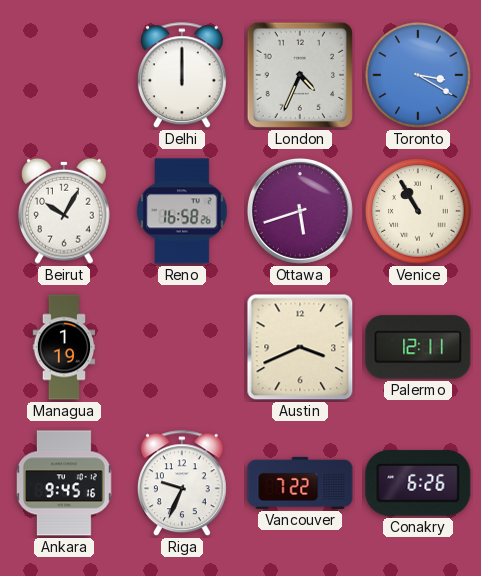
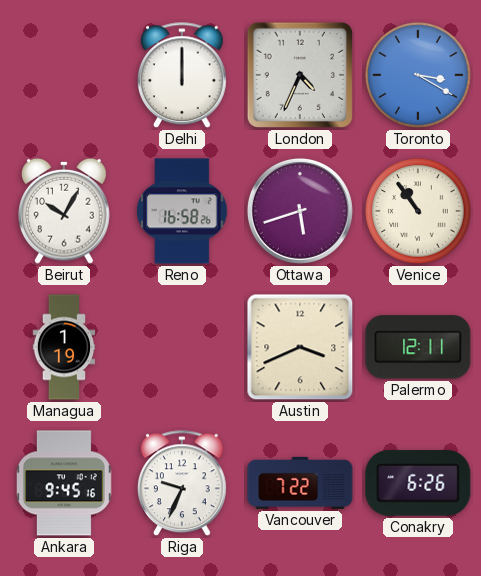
Venice: 10:55 -> 10:54 (418, 211)
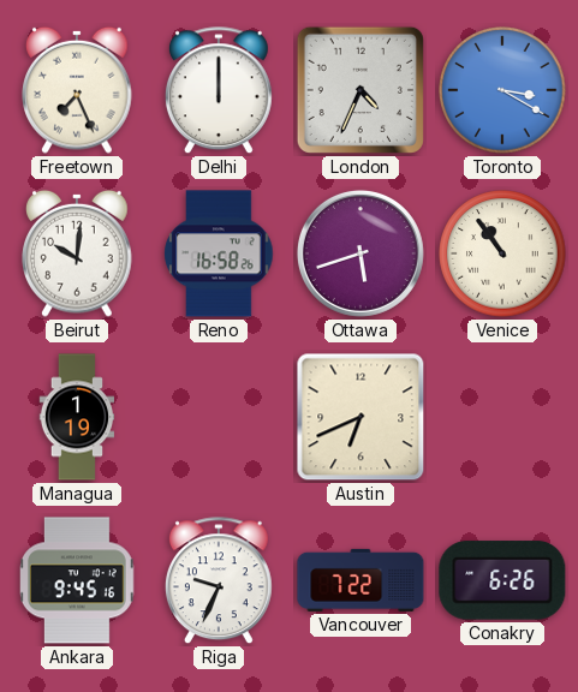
Freetown: none -> 7:26 (77, 90)
Beirut: 10:05 -> 10:01 (77, 253)
Austin: 3:41 -> 6:41 (360, 417)
Palermo: 12:11 -> none (418, 347)
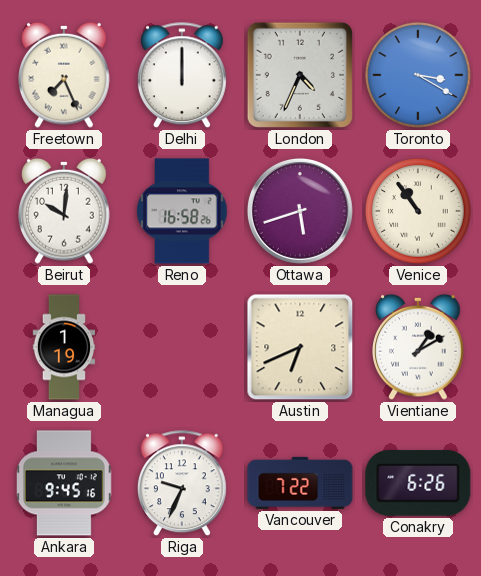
Vientiane: none -> 1:10 (418, 347)
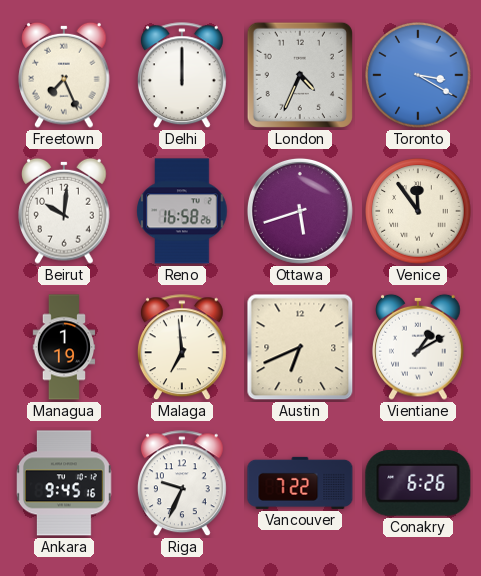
Venice: 10:54 -> 11:54 (418, 211)
Malaga: none -> 6:59 (182, 348)
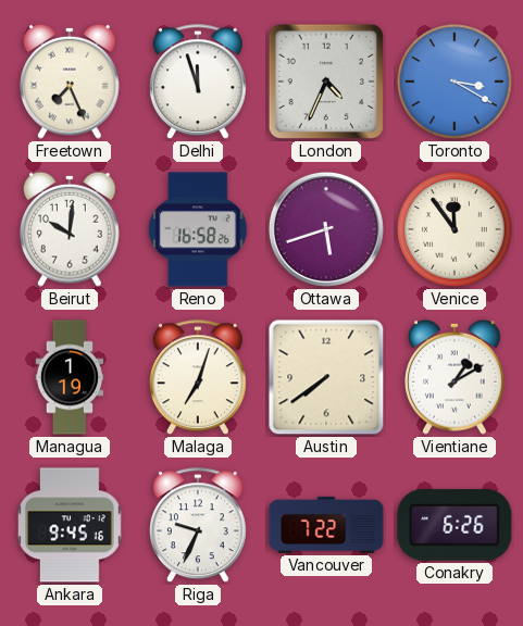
Delhi: 12:00 -> 11:57 (198, 83)
Malaga: 6:59 -> 7:03 (198, 378)
Austin: 6:41 -> 7:39 (326, 377)
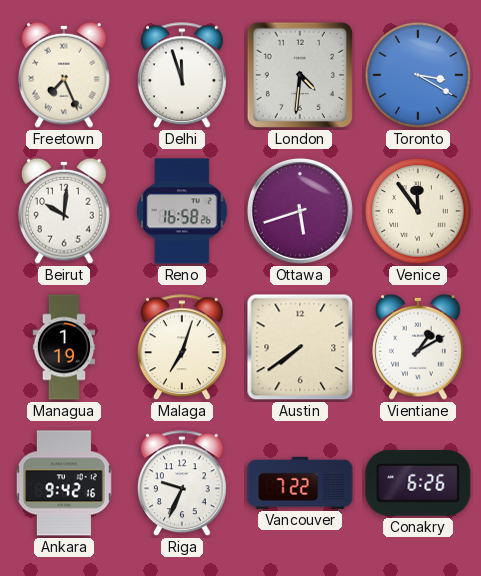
London: 4:34 -> 4:31 (300, 75)
Ankara: 9:45 -> 9:42 (65, 483)
